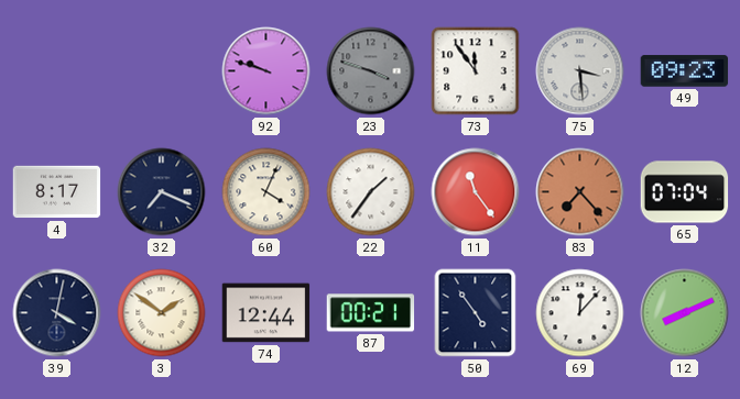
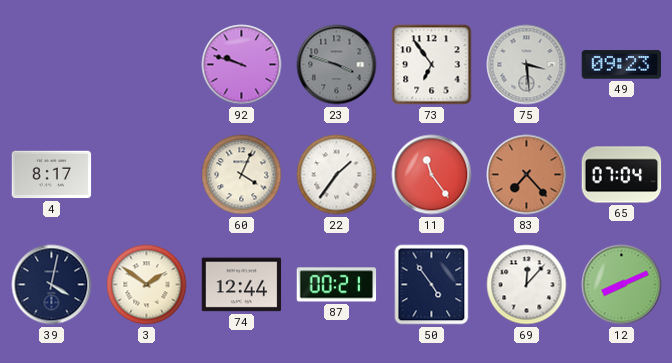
73: 11:54 -> 6:54 (432, 65)
32: 7:19 -> none (162, 192)
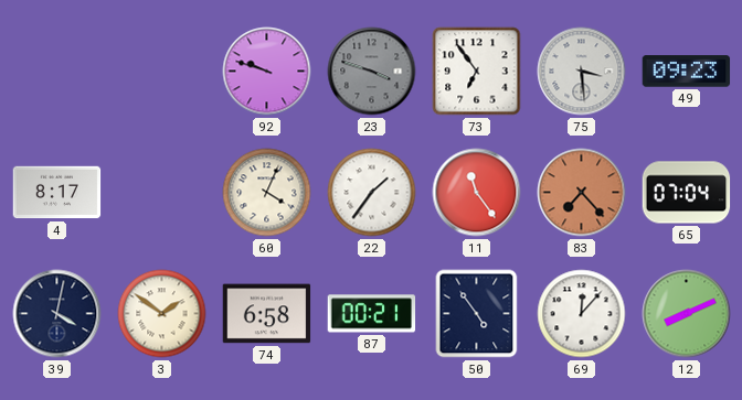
74: 12:44 -> 6:58 (267, 314)
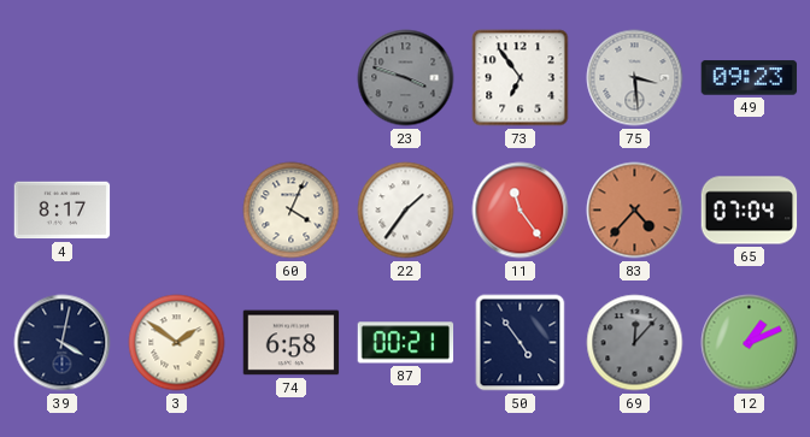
92: 9:48 -> none (267, 72)
83: 7:23 -> 4:37 (635, 211)
69 dial: white -> grey (635, 343)
12: 8:11 -> 1:11 (750, 343)
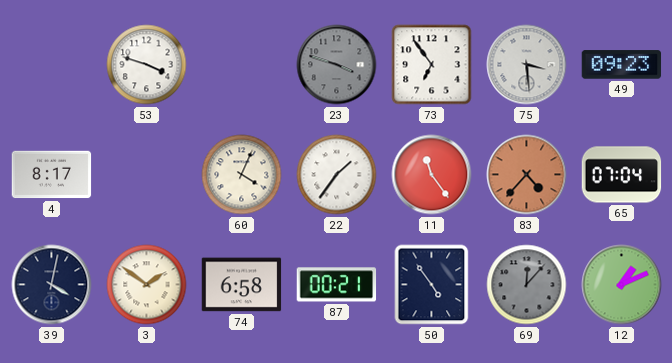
53: none -> 3:48 (147, 65)
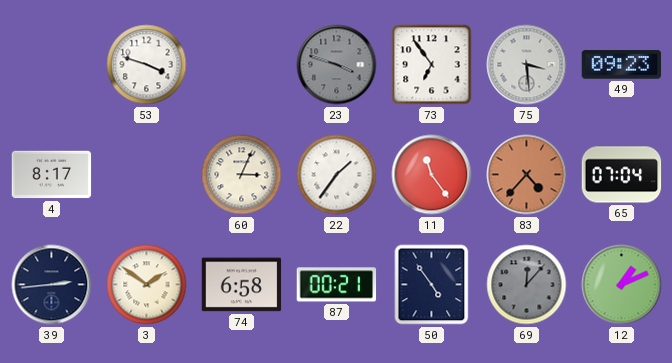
60: 4:04 -> 3:04 (242, 175)
39: 4:02 -> 2:44 (52, 285)
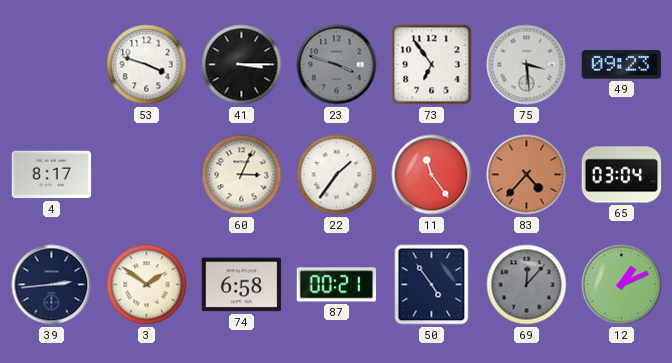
41: none -> 3:15 (242, 65)
65: 07:04 -> 03:04 (622, 175)
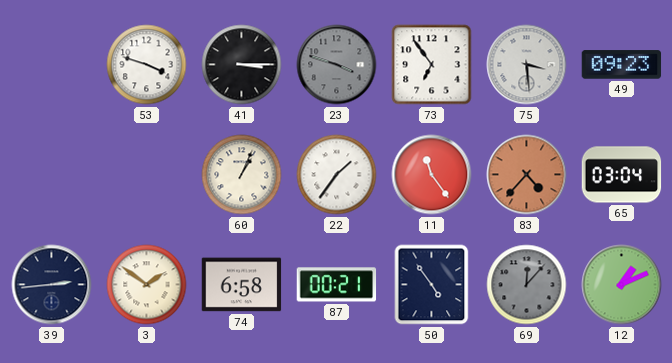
4: 8:17 -> none (52, 175)
60: 3:04 -> 1:04 (242, 175)
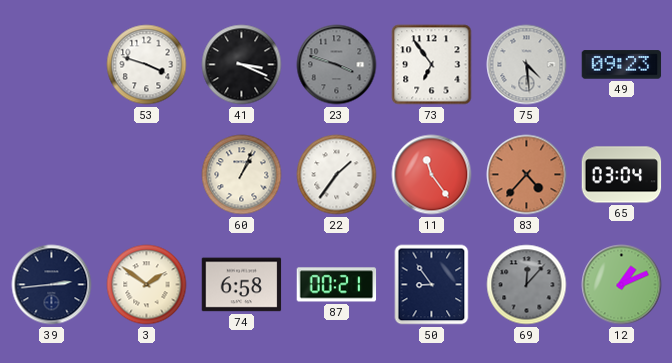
41: 3:15 -> 3:19 (242, 65)
75: 3:29 -> 4:29 (527, 65)
50: 4:54 -> 8:54 (432, 285)
